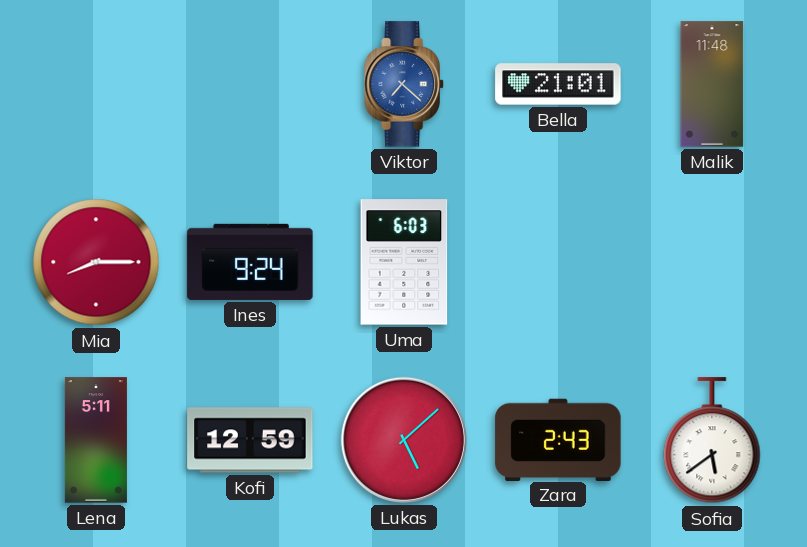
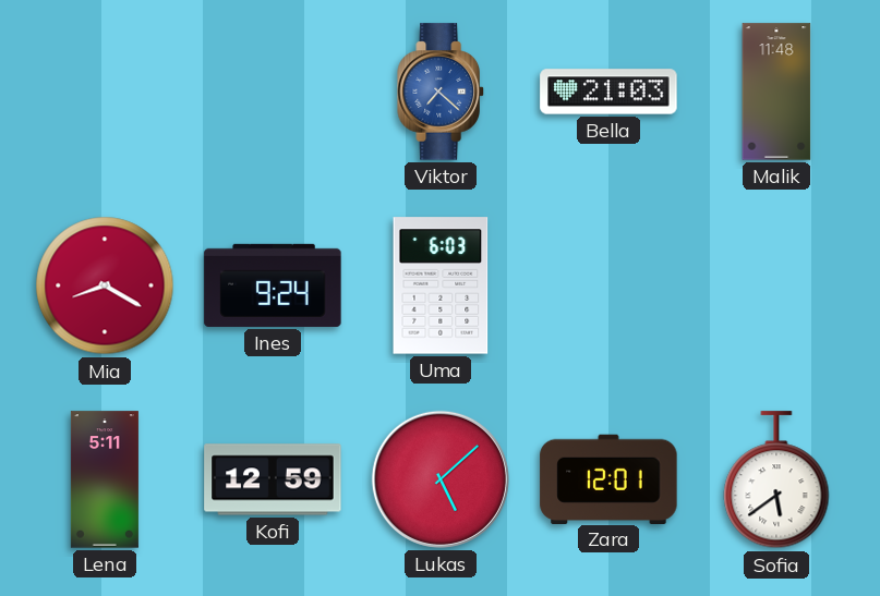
Bella: 21:01 -> 21:03 (608, 92)
Mia: 8:15 -> 8:20 (105, 285)
Zara: 2:43 -> 12:01 (608, 478)
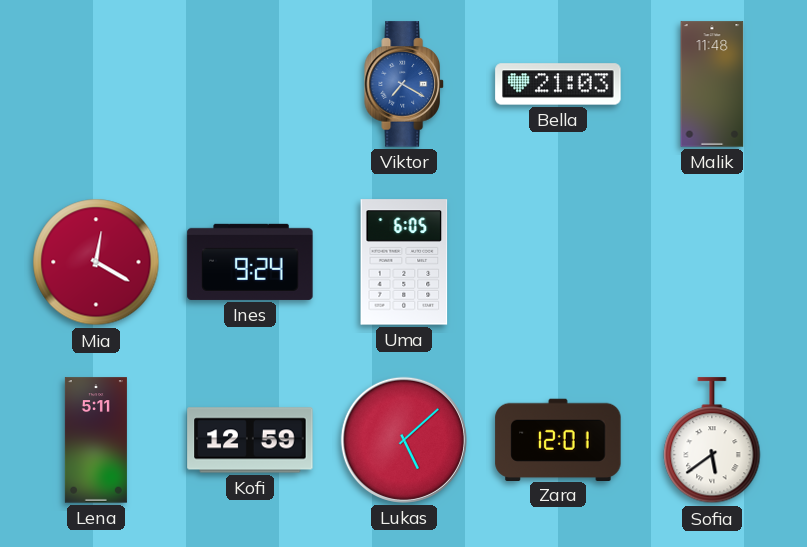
Viktor: 7:22 -> 7:20 (404, 84)
Mia: 8:20 -> 12:20 (96, 262)
Uma: 6:03 -> 6:05 (404, 262)
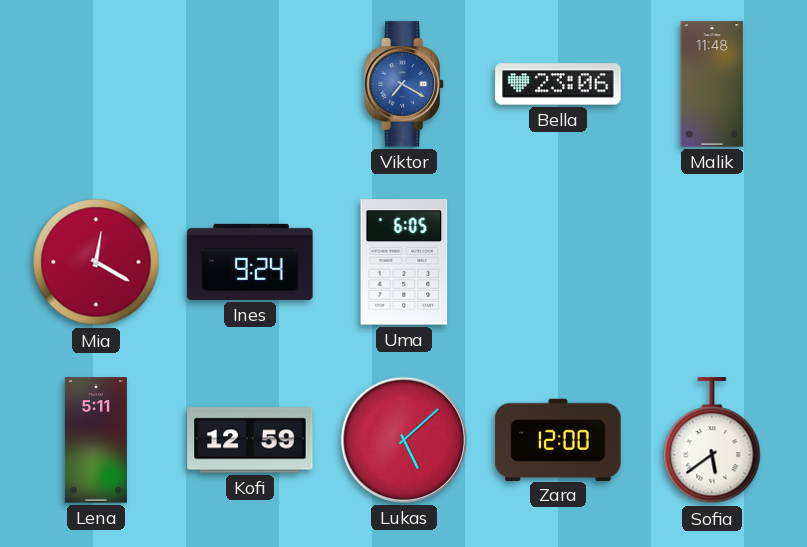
Bella: 21:03 -> 23:06 (558, 84)
Zara: 12:01 -> 12:00 (558, 439)
